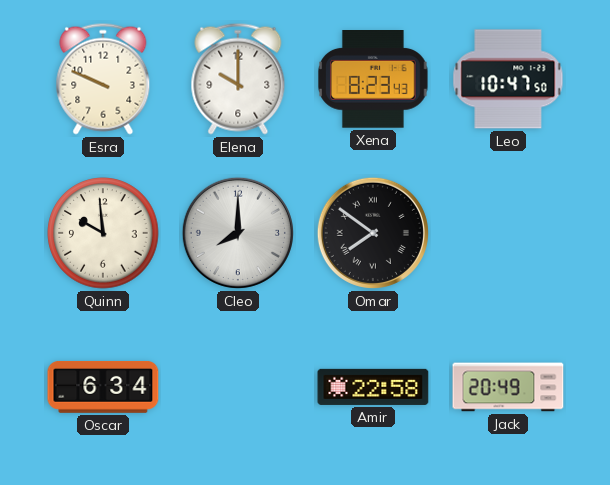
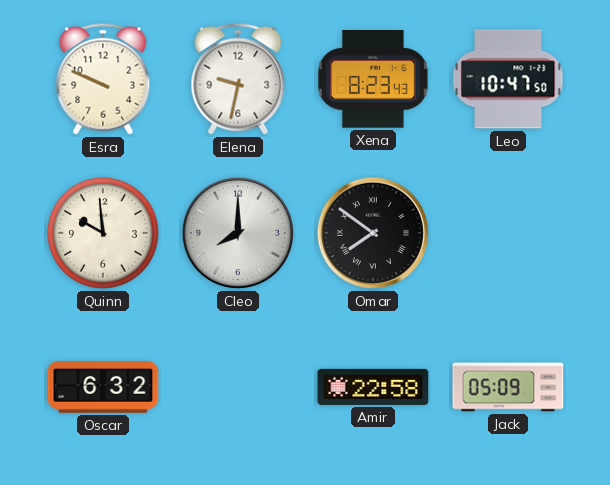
Elena: 10:00 -> 9:32 (238, 79)
Oscar: 6:34 -> 6:32 (103, 387)
Jack: 20:49 -> 05:09 (508, 387)
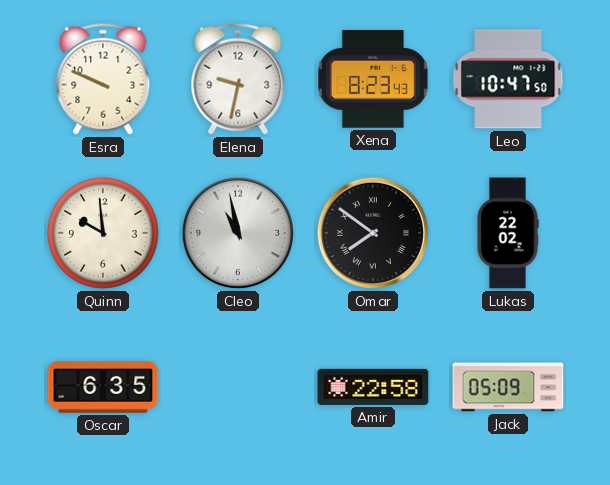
Cleo: 8:00 -> 10:58 (238, 233)
Lukas: none -> 22:02 (508, 233)
Oscar: 6:32 -> 6:35 (103, 387)
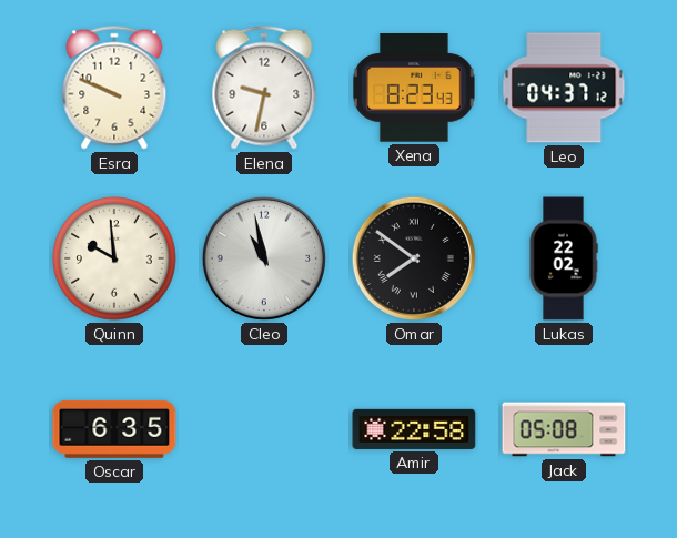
Leo: 10:47 -> 04:37 (564, 88)
Jack: 05:09 -> 05:08 (564, 429)
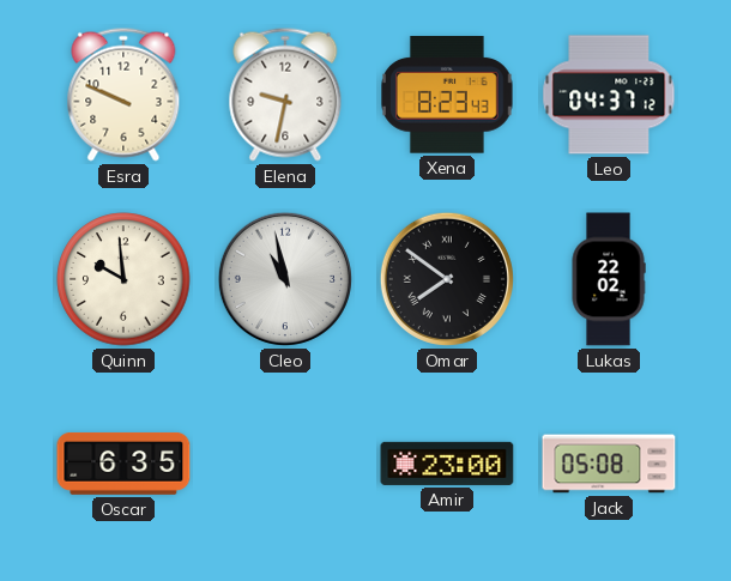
Amir: 22:58 -> 23:00 (447, 464)
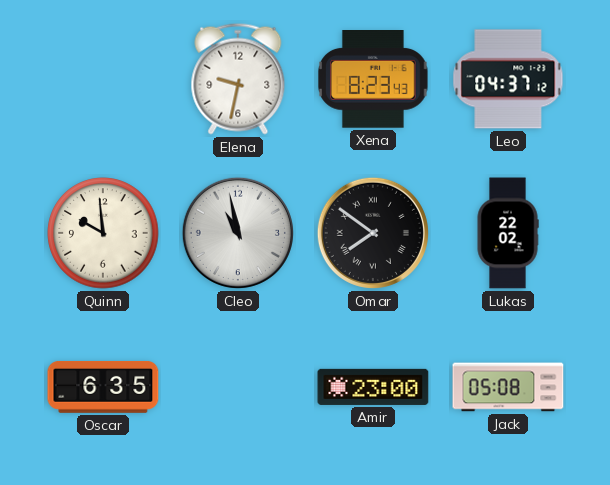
Esra: 9:49 -> none (123, 95)
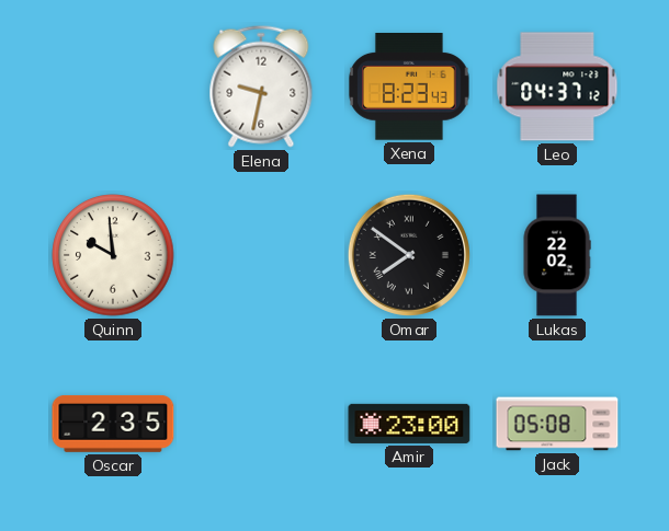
Cleo: 10:58 -> none (238, 233)
Oscar: 6:35 -> 2:35 (113, 424)
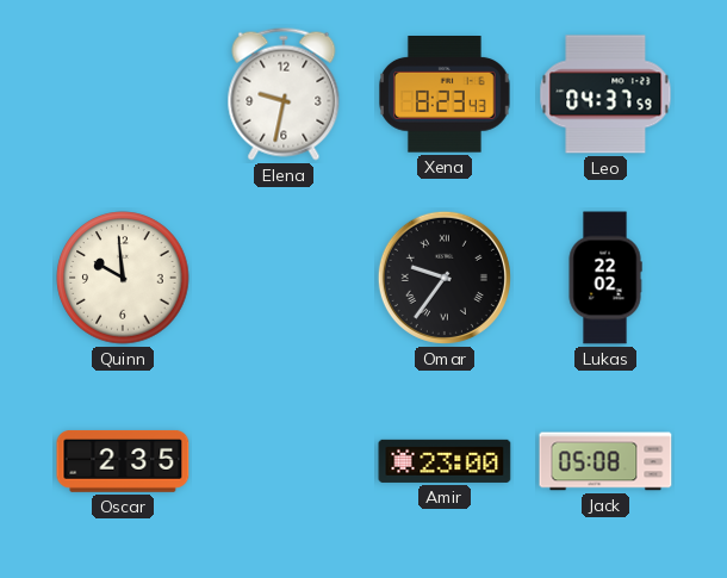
Leo: 04:37:12 -> 04:37:59 (605, 94)
Omar: 7:51 -> 9:36 (445, 278)
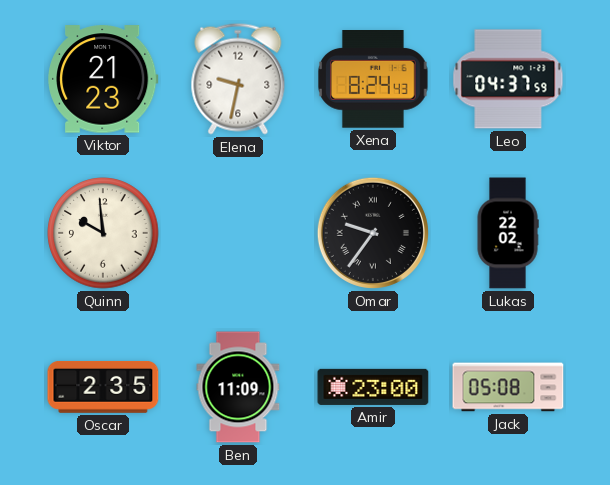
Viktor: none -> 21:23 (104, 79)
Xena: 8:23 -> 8:24 (373, 79)
Ben: none -> 11:09 (238, 387)
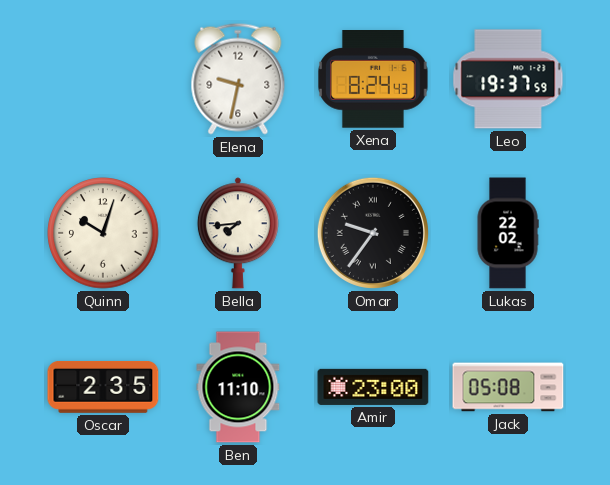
Viktor: 21:23 -> none (104, 79)
Leo: 04:37 -> 19:37 (508, 79)
Quinn: 9:59 -> 10:03 (103, 233)
Bella: none -> 7:44 (238, 233)
Ben: 11:09 -> 11:10 (238, 387)
